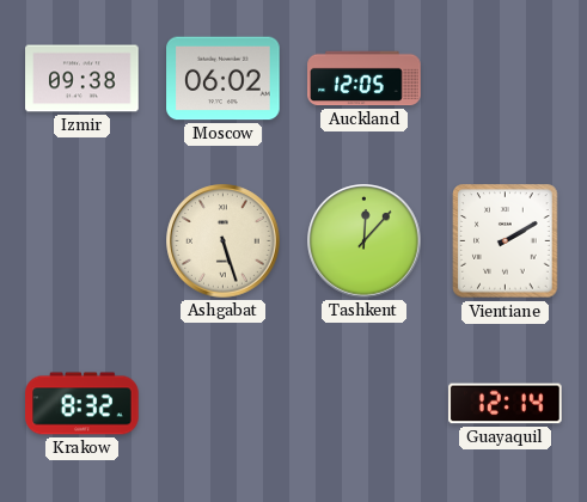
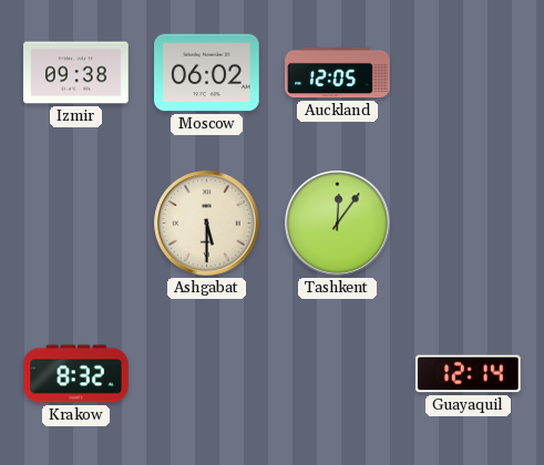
Ashgabat: 5:27 -> 5:30 (207, 224)
Tashkent: 12:07 -> 12:06 (338, 224)
Vientiane: 2:10 -> none (506, 241)
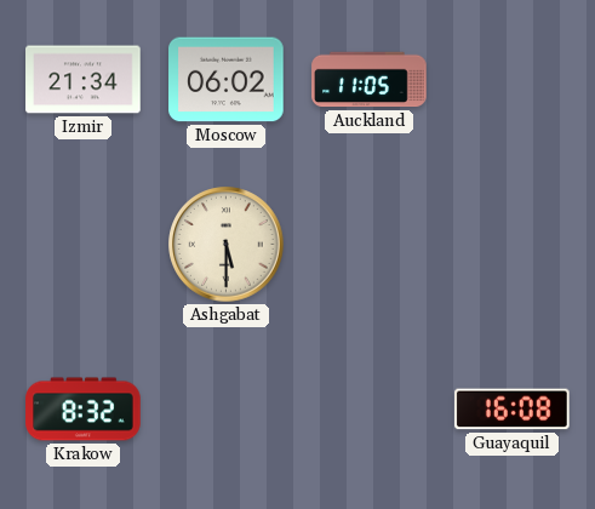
Izmir: 09:38 -> 21:34 (84, 80)
Auckland: 12:05 -> 11:05 (370, 80)
Tashkent: 12:06 -> none (338, 224)
Guayaquil: 12:14 -> 16:08 (513, 410)
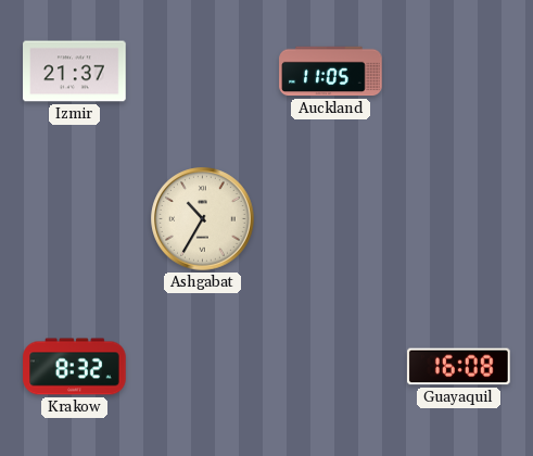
Izmir: 21:34 -> 21:37 (75, 72)
Moscow: 06:02 -> none (227, 80)
Ashgabat: 5:30 -> 10:35 (203, 219)
